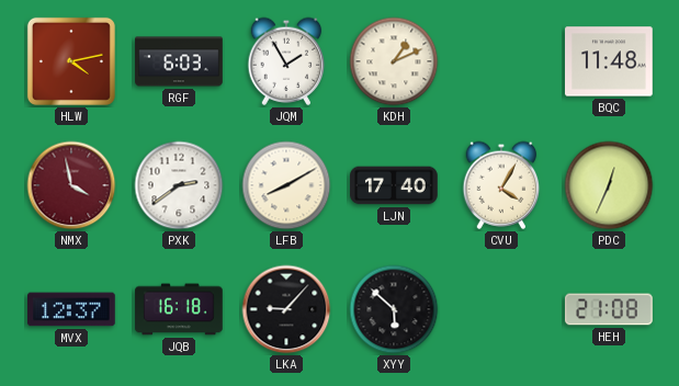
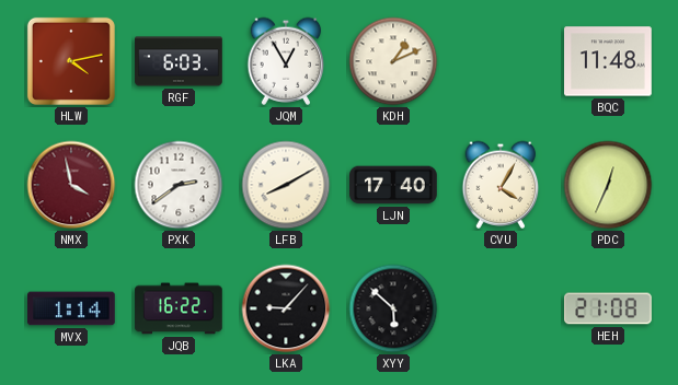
JQM: 1:55 -> 12:55 (286, 61)
MVX: 12:37 -> 1:14 (71, 308)
JQB: 16:18 -> 16:22 (179, 308)
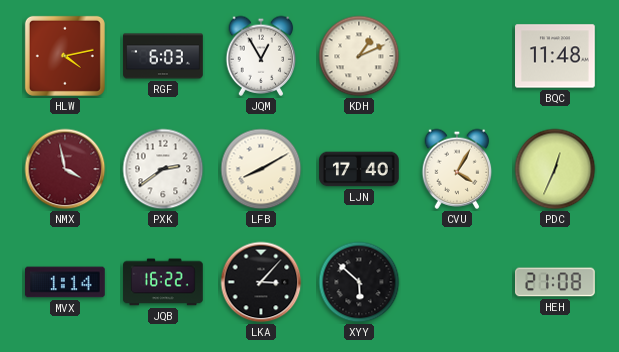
LKA: 9:07 -> 3:07 (261, 282)
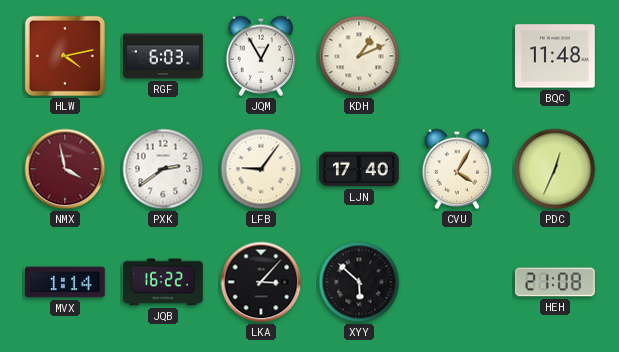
LFB: 8:10 -> 9:06 (261, 169)
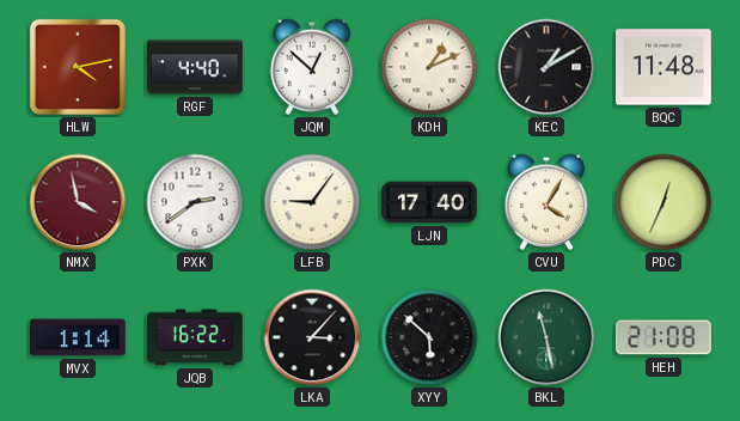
RGF: 6:03 -> 4:40 (195, 67)
JQM: 12:55 -> 12:52 (312, 67)
KEC: none -> 1:10 (546, 67)
BKL: none -> 11:28 (546, 337)
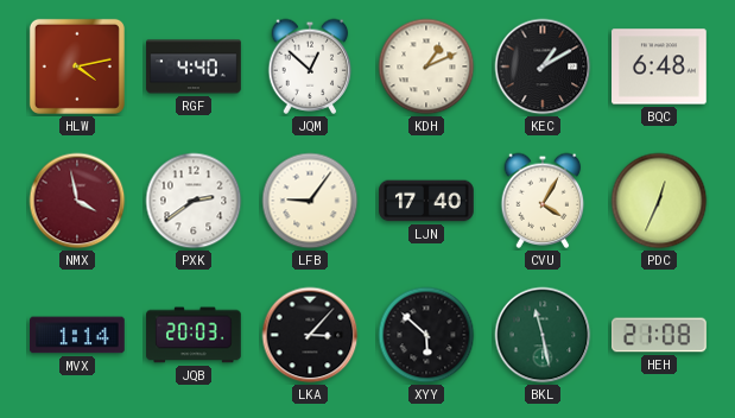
BQC: 11:48 -> 6:48 (659, 66)
JQB: 16:22 -> 20:03 (194, 335)
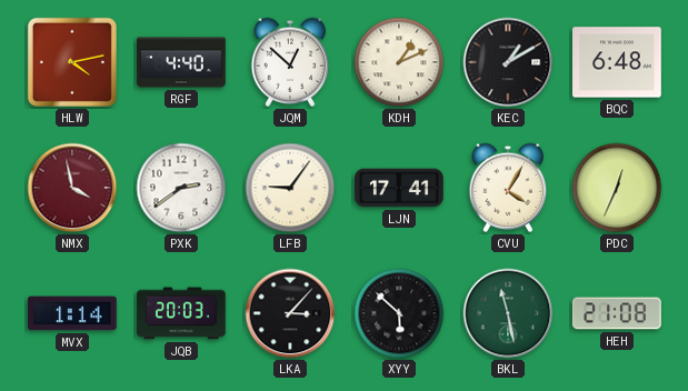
LJN: 17:40 -> 17:41 (399, 188)
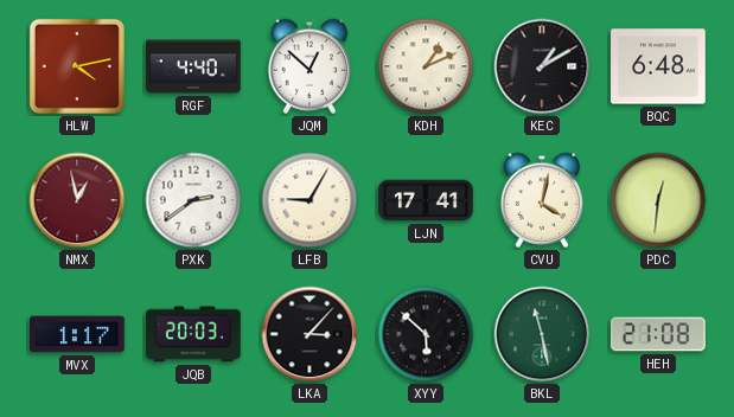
NMX: 3:58 -> 12:58 (77, 200)
LFB: 9:06 -> 9:05 (309, 200)
CVU: 4:05 -> 4:02 (542, 200)
PDC: 12:34 -> 12:31 (658, 200)
MVX: 1:14 -> 1:17 (77, 334)
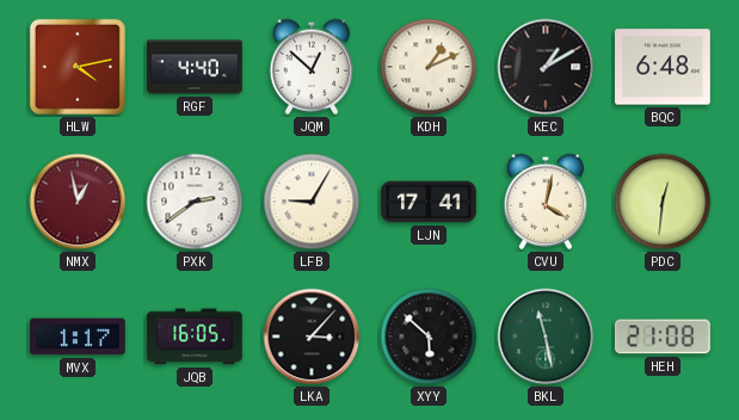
JQB: 20:03 -> 16:05 (195, 336)
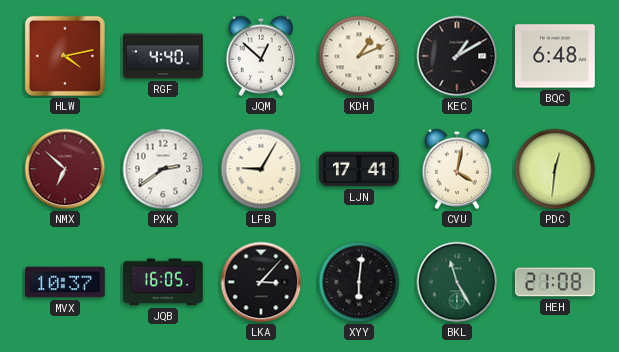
NMX: 12:58 -> 6:52 (65, 169)
MVX: 1:17 -> 10:37 (65, 282)
XYY: 5:52 -> 6:01 (359, 282)
BKL: 11:28 -> 11:25 (457, 282)
